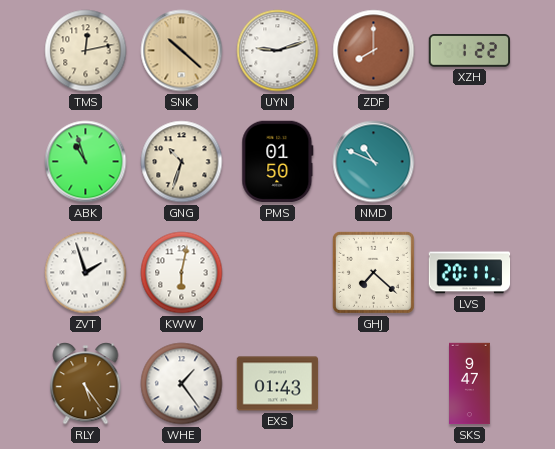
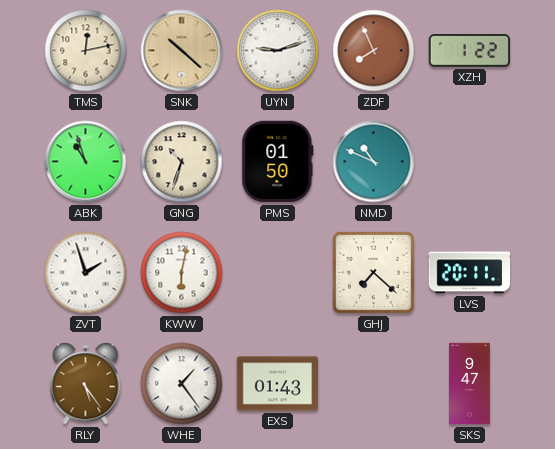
ZDF: 8:00 -> 7:56 (374, 51)
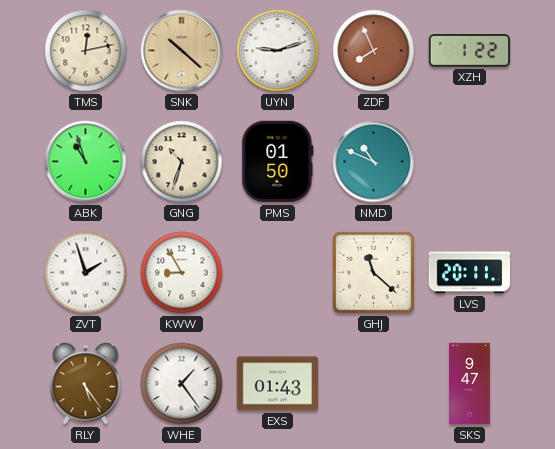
KWW: 6:02 -> 8:55 (182, 273)
GHJ: 7:22 -> 11:22 (373, 272)
